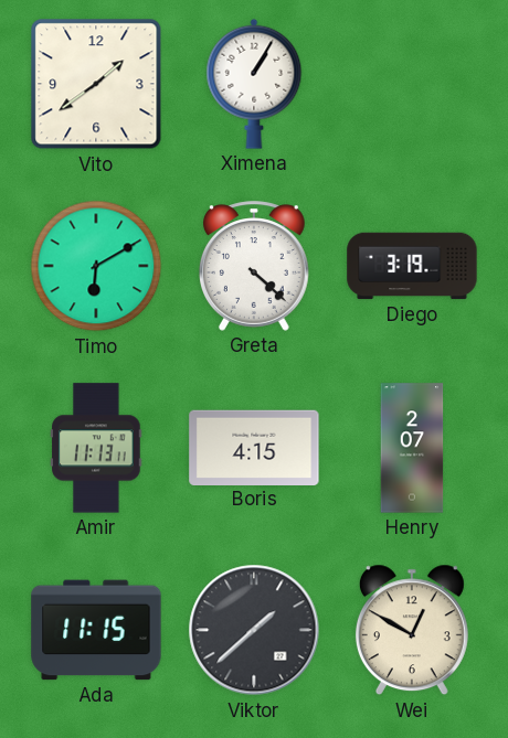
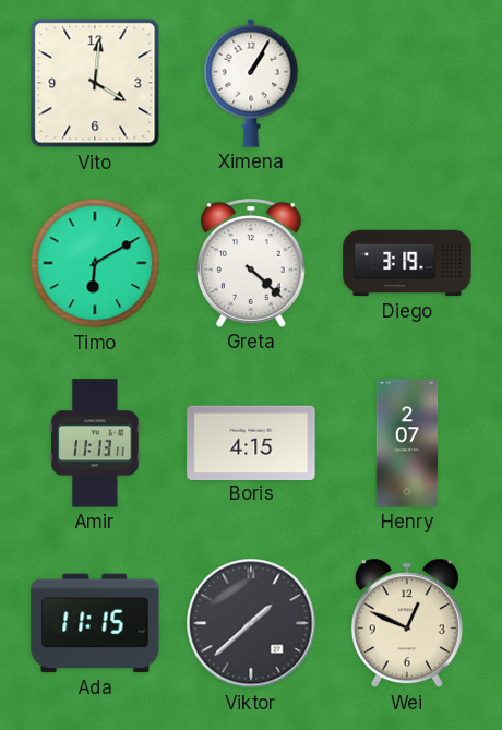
Vito: 1:39 -> 4:01 (95, 83)
Wei: 12:50 -> 12:49 (407, 623)
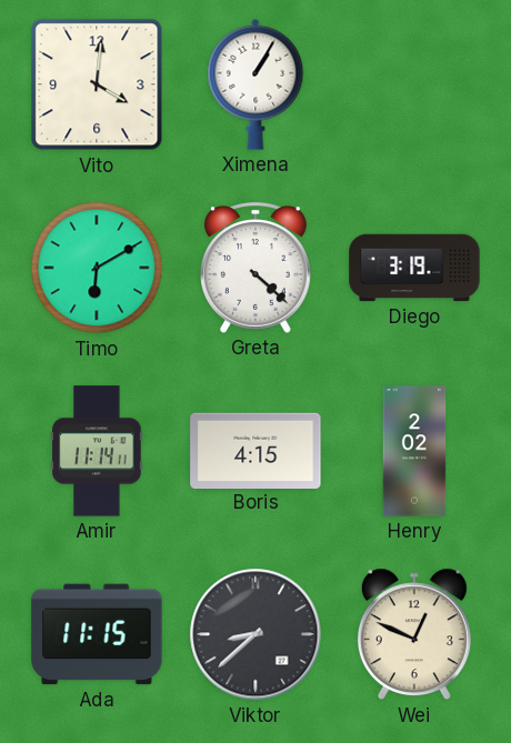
Amir: 11:13 -> 11:14 (97, 451)
Henry: 2:07 -> 2:02 (414, 451)
Viktor: 1:38 -> 8:38 (255, 634)
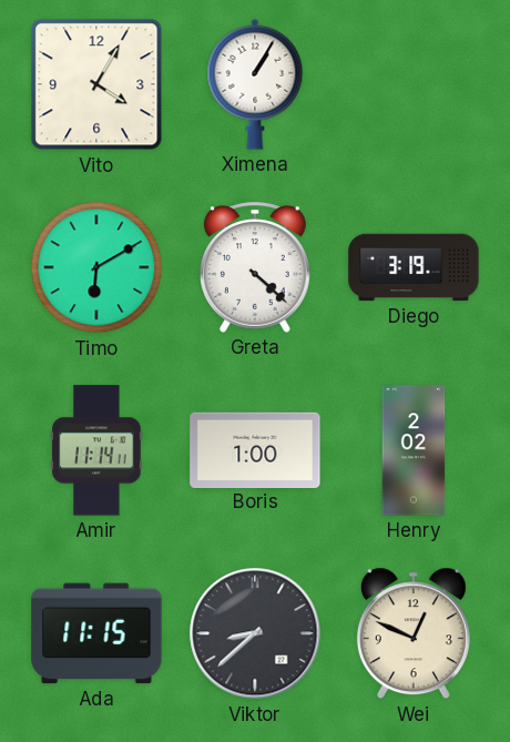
Vito: 4:01 -> 4:05 (96, 84)
Boris: 4:15 -> 1:00 (255, 449)
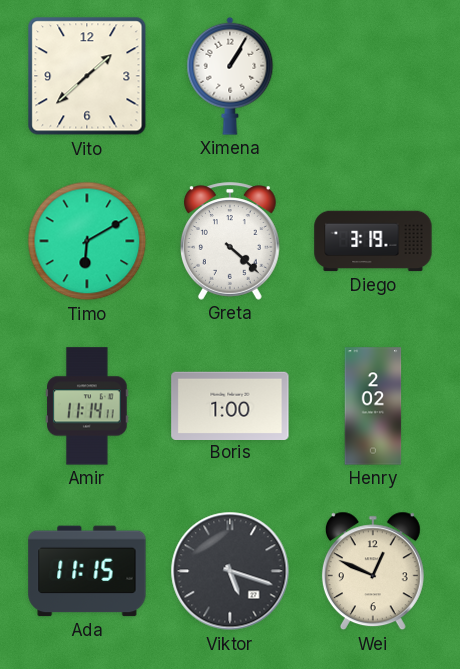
Vito: 4:05 -> 1:38 (87, 76)
Viktor: 8:38 -> 5:18 (230, 571)
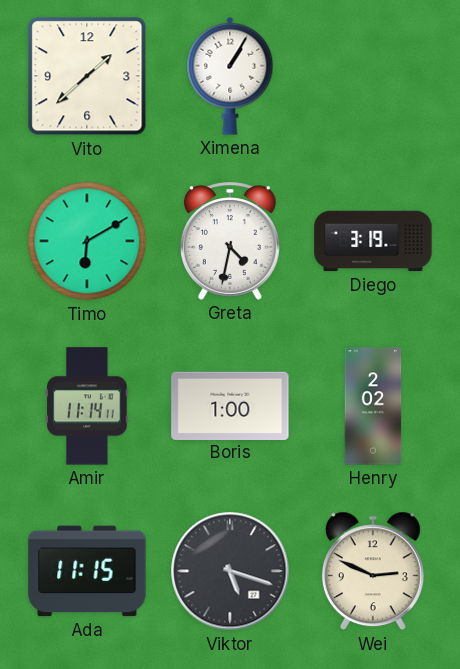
Greta: 4:22 -> 4:32 (231, 241)
Wei: 12:49 -> 2:49 (373, 571)
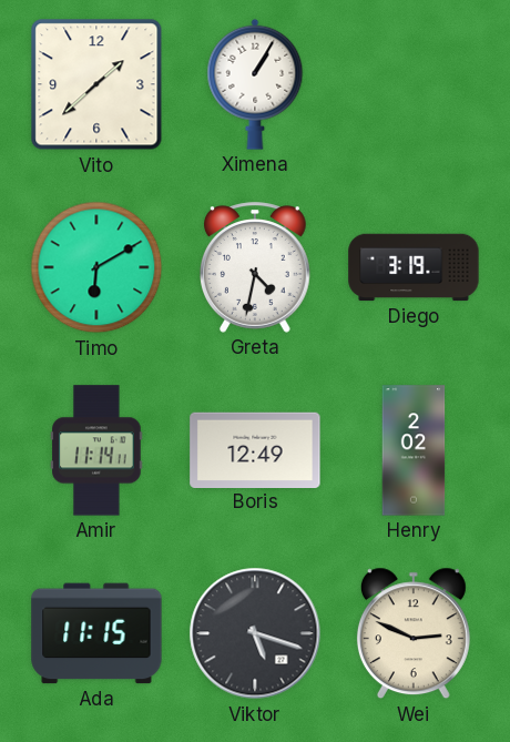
Boris: 1:00 -> 12:49 (255, 449)
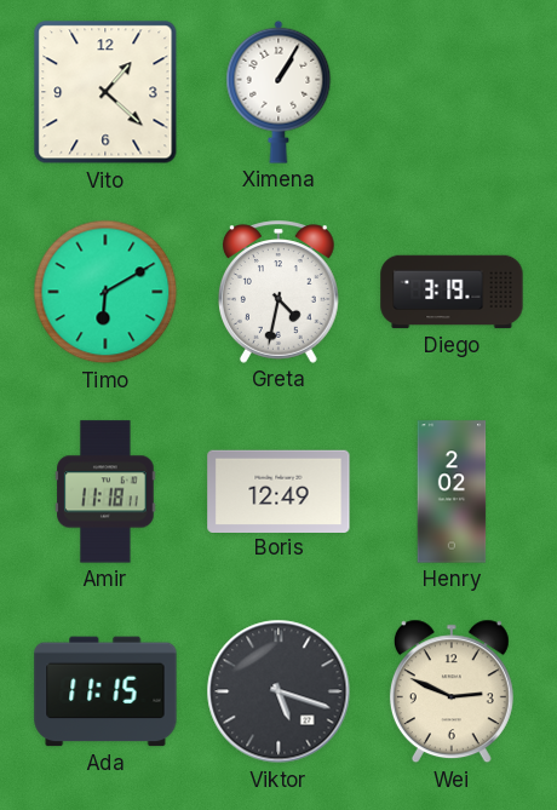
Vito: 1:38 -> 1:22 (105, 92)
Amir: 11:14 -> 11:18 (105, 492)
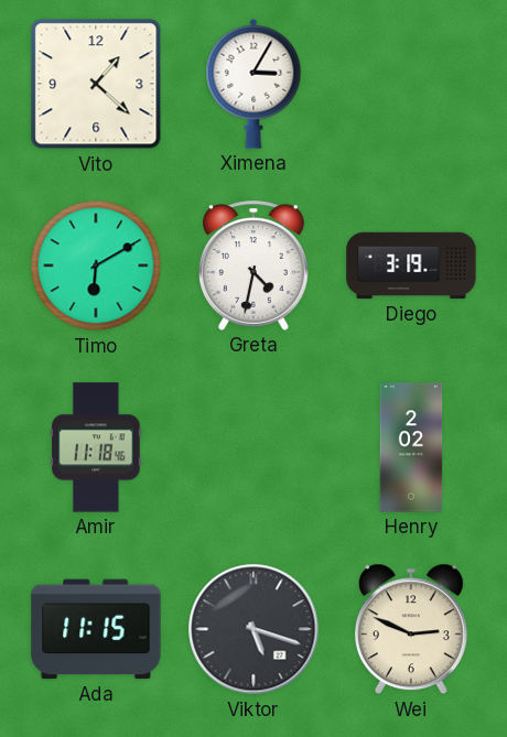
Ximena: 1:05 -> 3:05 (253, 84)
Amir: 11:18:11 -> 11:18:46 (96, 447)
Boris: 12:49 -> none (278, 490)
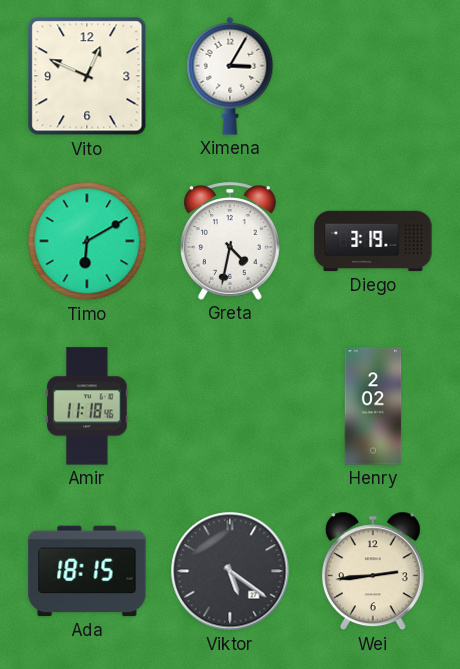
Vito: 1:22 -> 12:49 (87, 76)
Ada: 11:15 -> 18:15 (87, 571)
Viktor: 5:18 -> 5:21 (230, 571)
Wei: 2:49 -> 2:44 (373, 571)
